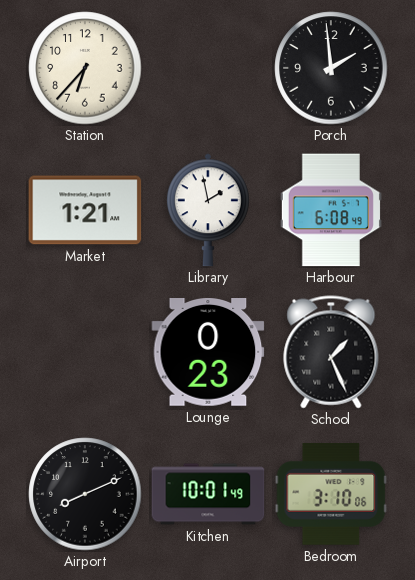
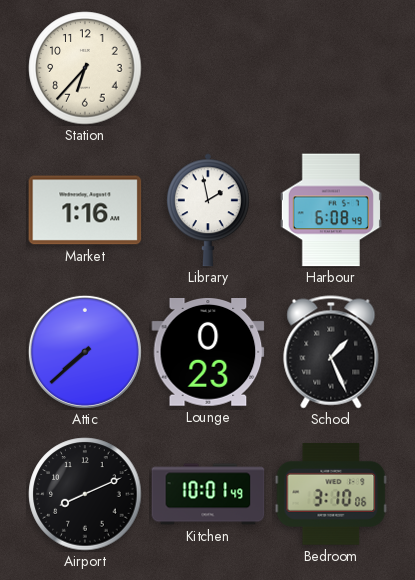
Porch: 1:59 -> none (331, 68)
Market: 1:21 -> 1:16 (85, 210)
Attic: none -> 7:38 (85, 352)
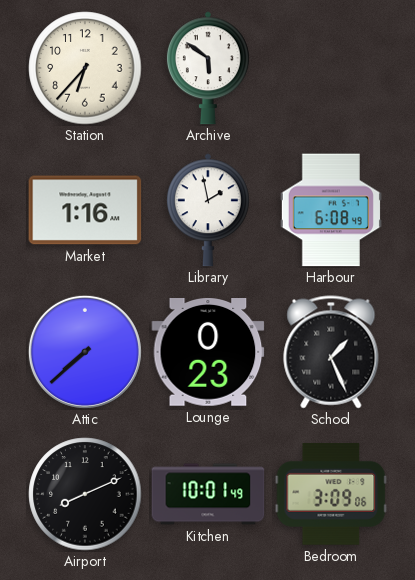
Archive: none -> 5:51 (208, 68)
Bedroom: 3:10 -> 3:09 (331, 495)
